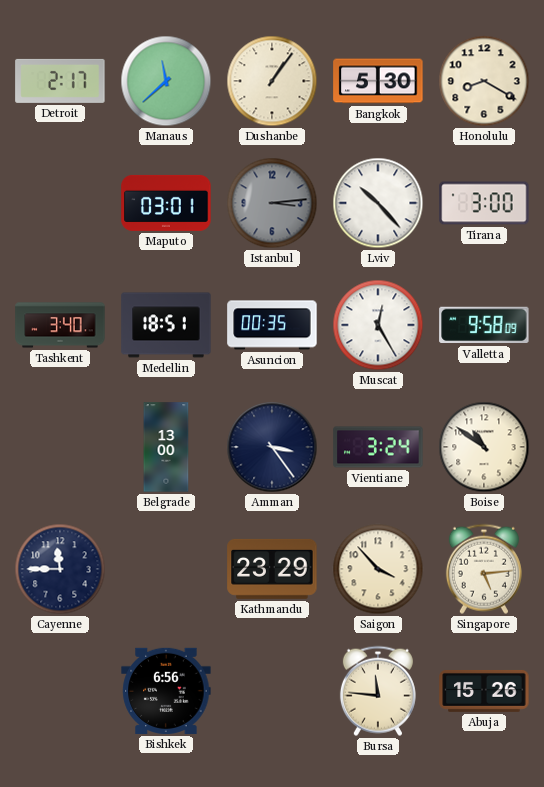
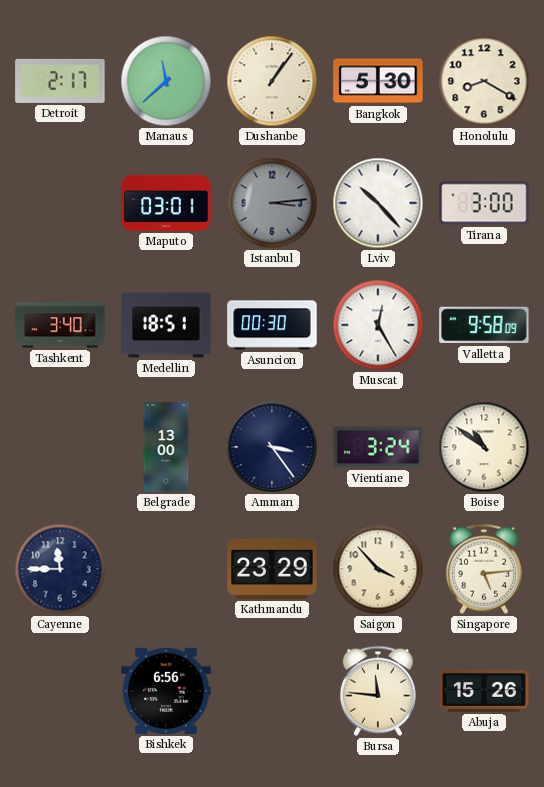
Asuncion: 00:35 -> 00:30 (272, 325)
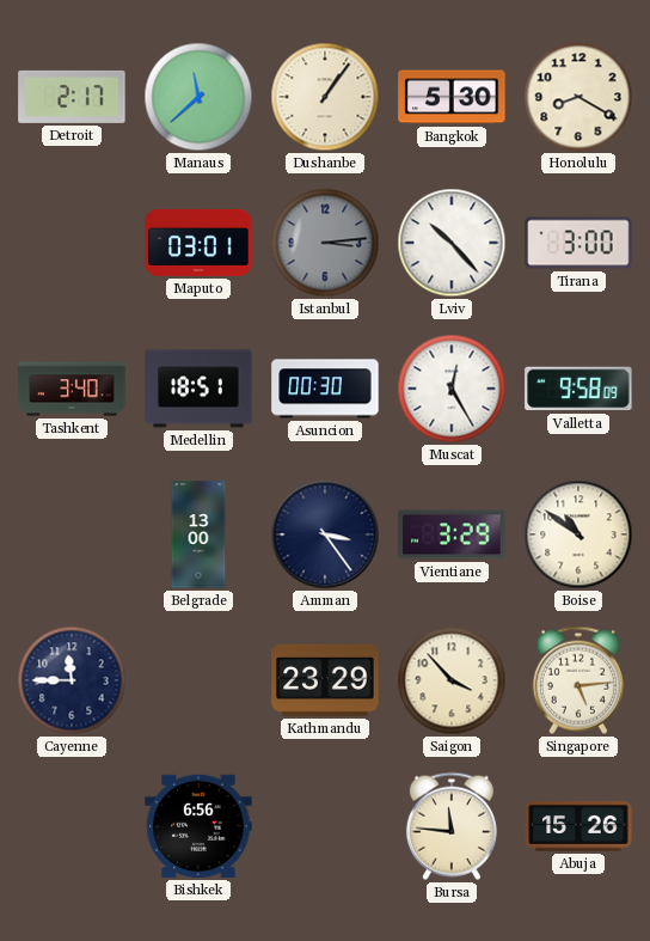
Vientiane: 3:24 -> 3:29 (452, 534)
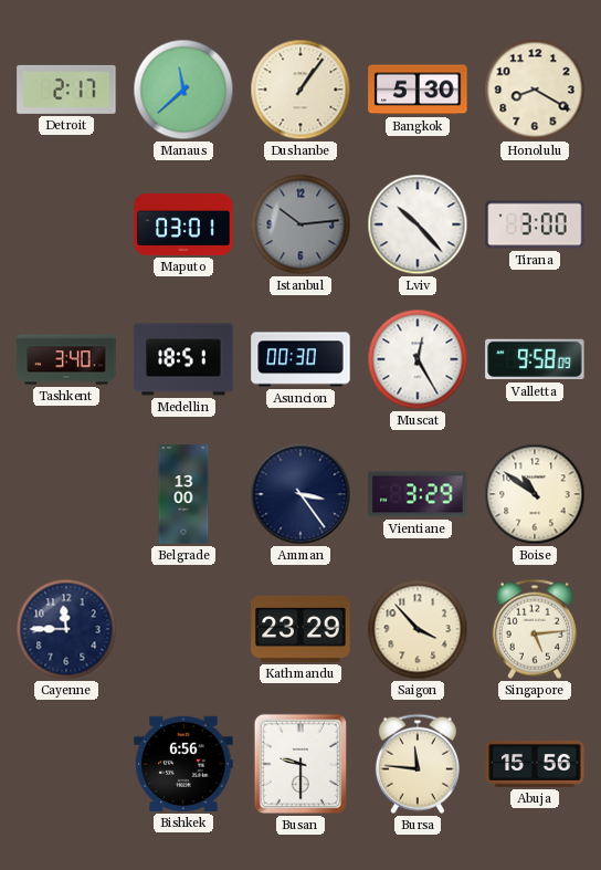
Istanbul: 3:14 -> 10:14 (300, 224)
Busan: none -> 9:30 (300, 764)
Abuja: 15:26 -> 15:56 (535, 764)
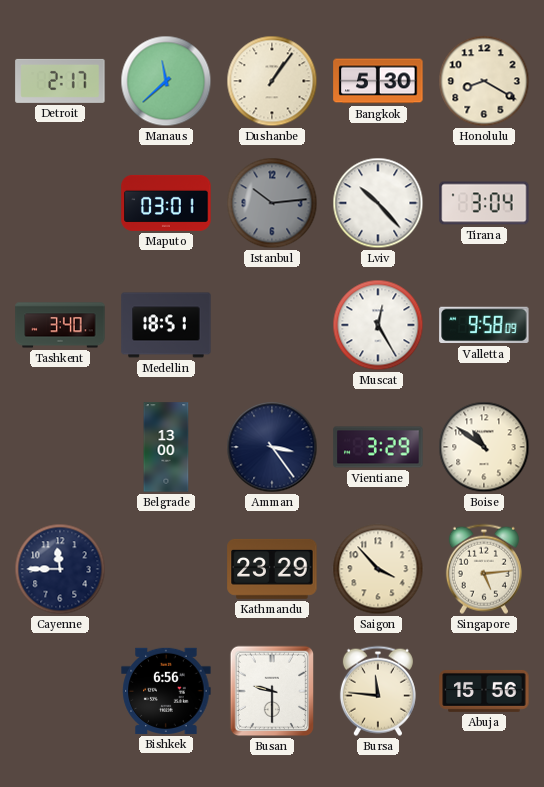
Tirana: 3:00 -> 3:04 (484, 203)
Asuncion: 00:30 -> none (300, 359)
